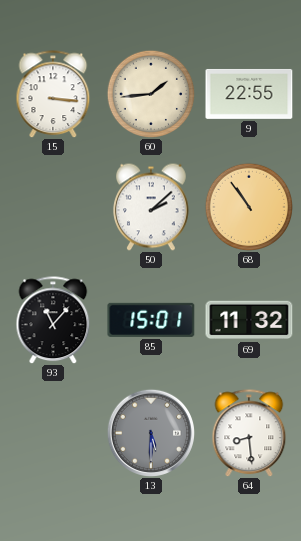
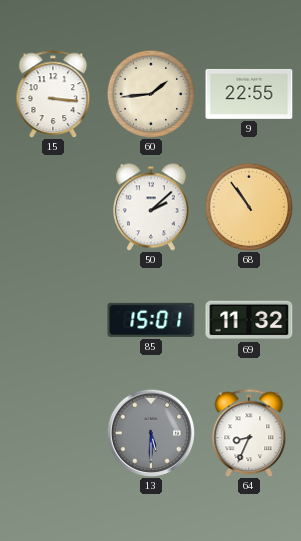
93: 11:07 -> none (53, 320)
64: 8:29 -> 8:34 (249, 433)
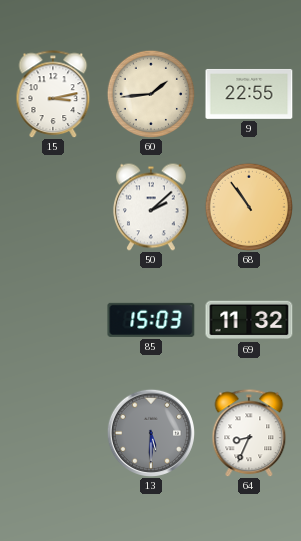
15: 3:16 -> 3:13 (53, 94)
85: 15:01 -> 15:03 (151, 320)
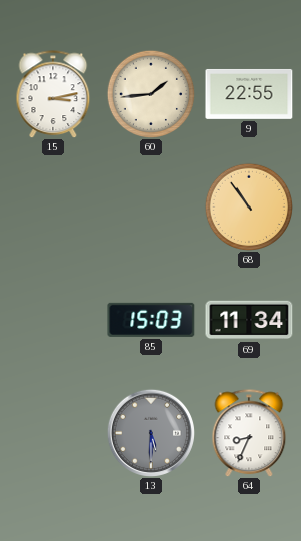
50: 2:08 -> none (152, 207)
69: 11:32 -> 11:34 (249, 320)
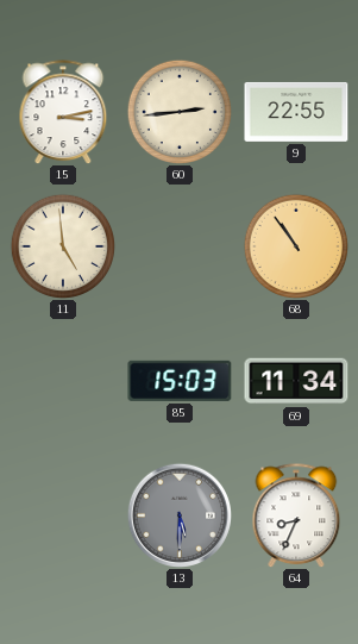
60: 1:44 -> 2:44 (178, 111)
11: none -> 4:59 (62, 245)
